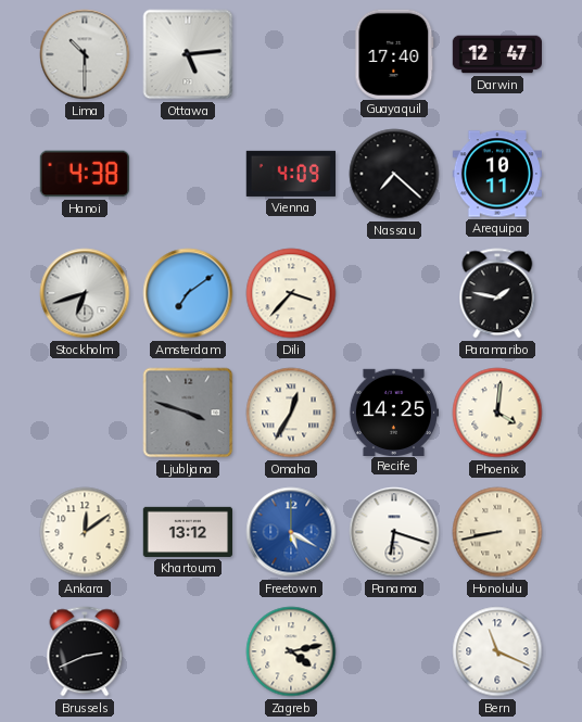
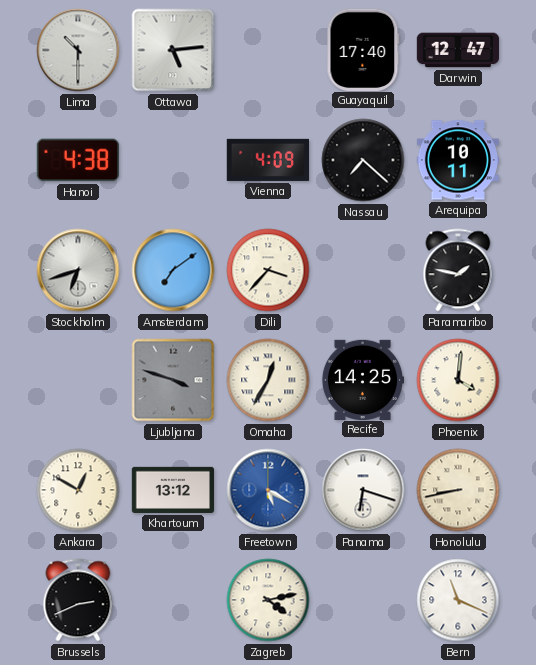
Ankara: 12:09 -> 12:50 (78, 490)
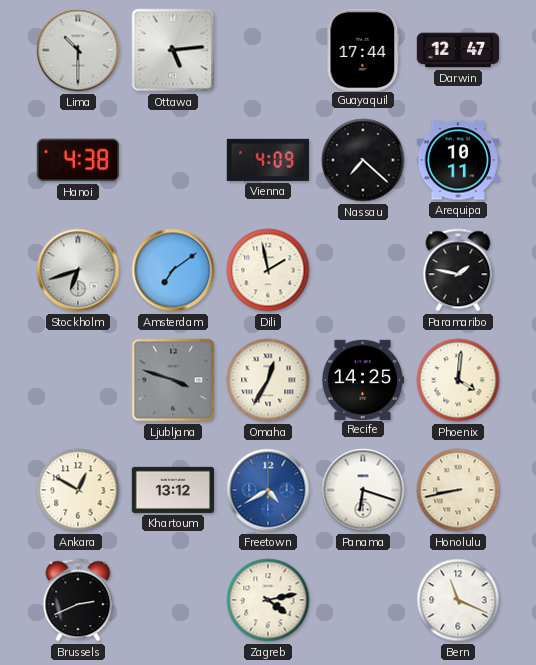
Guayaquil: 17:40 -> 17:44 (363, 49)
Dili: 3:37 -> 1:58 (268, 270)
Freetown: 5:20 -> 4:40 (268, 490)
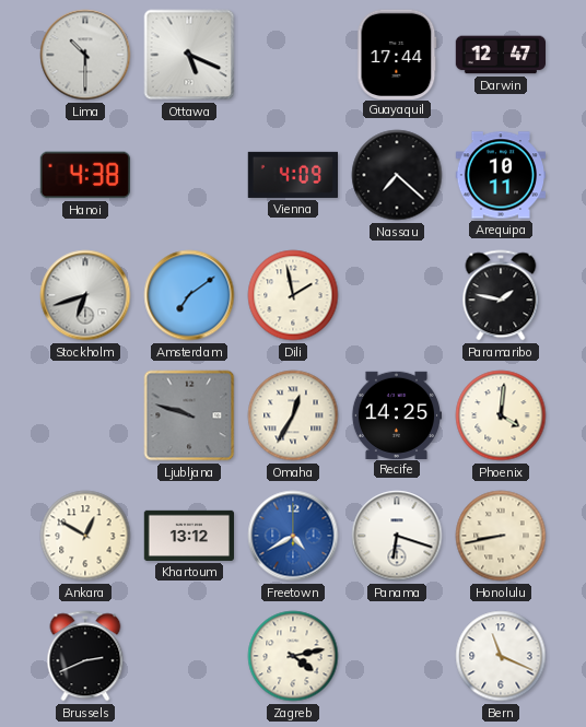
Ottawa: 5:14 -> 5:19 (189, 55)
Ljubljana: 3:48 -> 9:48 (189, 415)
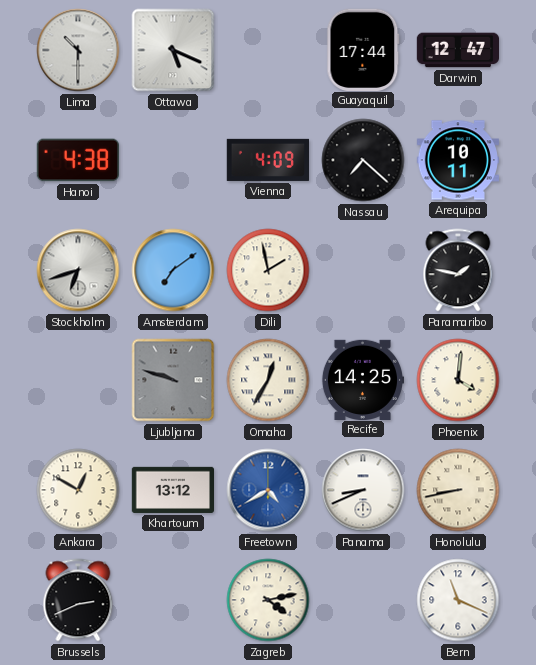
Panama: 6:18 -> 8:41 (363, 490)
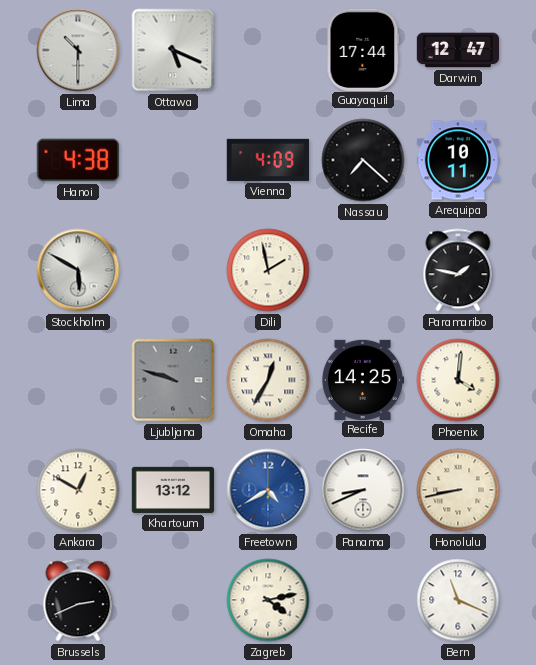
Stockholm: 6:42 -> 5:50 (78, 270)
Amsterdam: 7:09 -> none (173, 270)
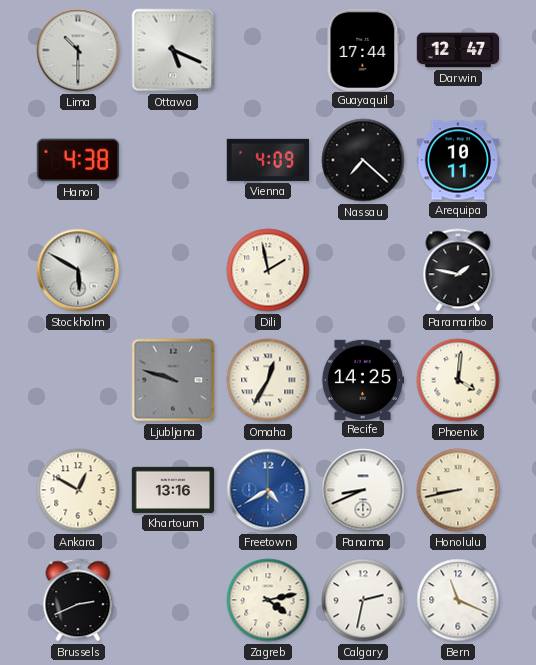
Khartoum: 13:12 -> 13:16 (172, 490)
Calgary: none -> 2:32 (363, 600)
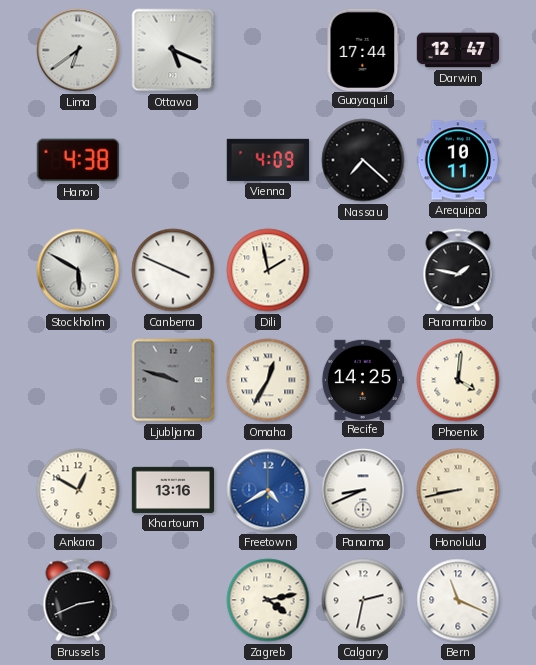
Lima: 10:30 -> 6:39 (78, 50)
Canberra: none -> 3:49 (173, 270)
